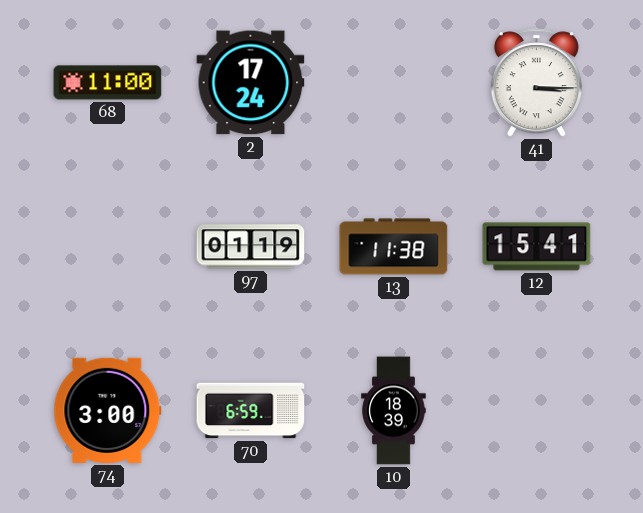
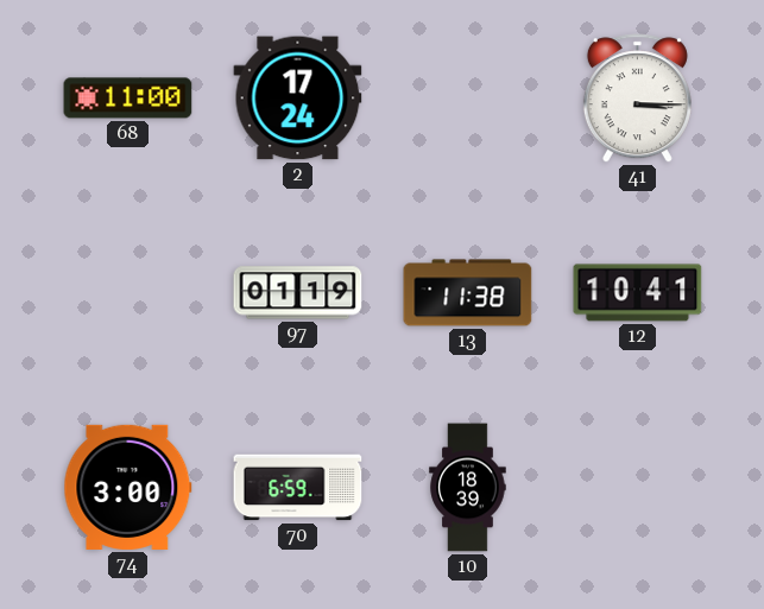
12: 15:41 -> 10:41 (638, 293)
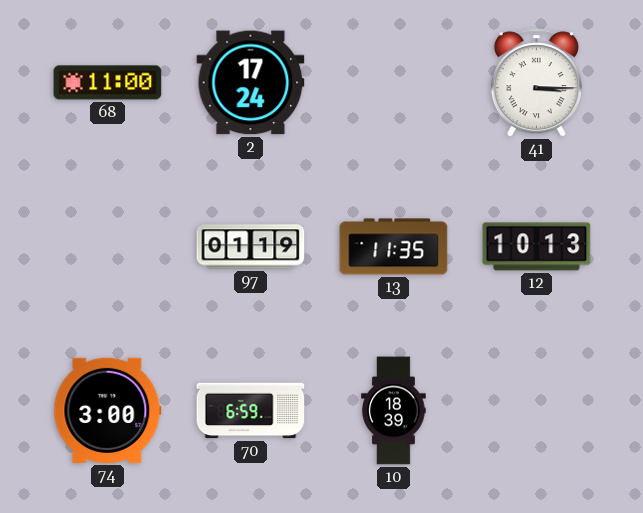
13: 11:38 -> 11:35 (394, 247)
12: 10:41 -> 10:13 (537, 247)
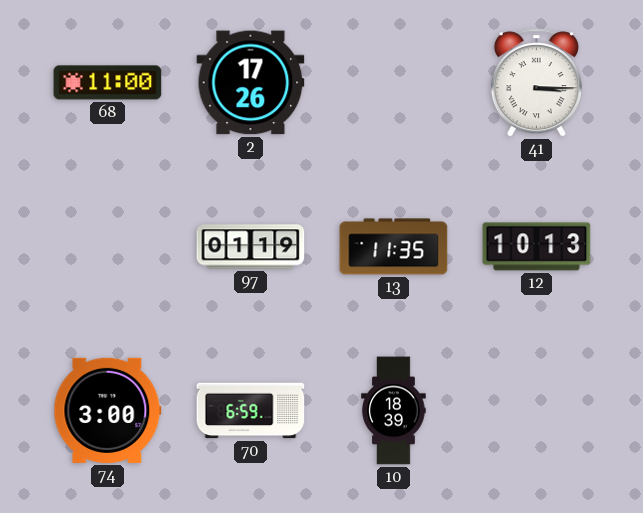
2: 17:24 -> 17:26 (251, 83)
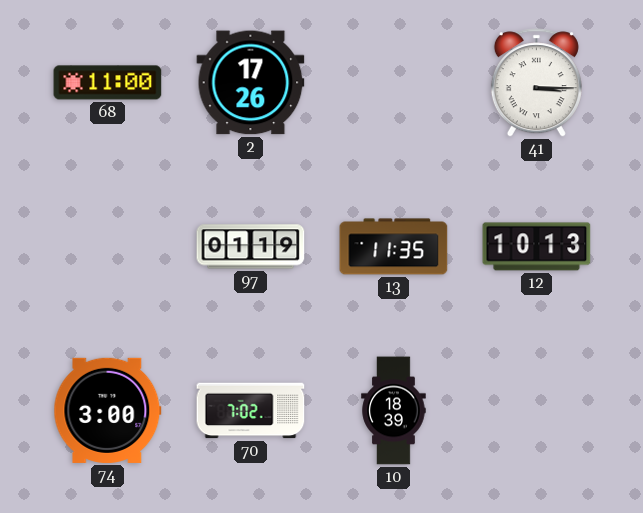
70: 6:59 -> 7:02 (251, 411)
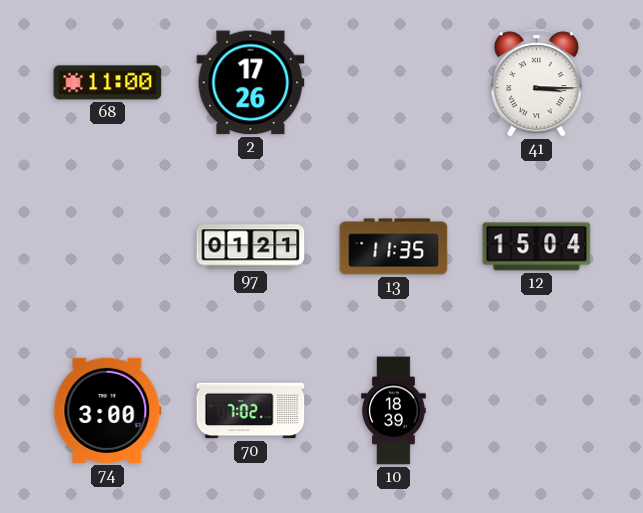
97: 01:19 -> 01:21 (251, 247)
12: 10:13 -> 15:04 (537, 247)
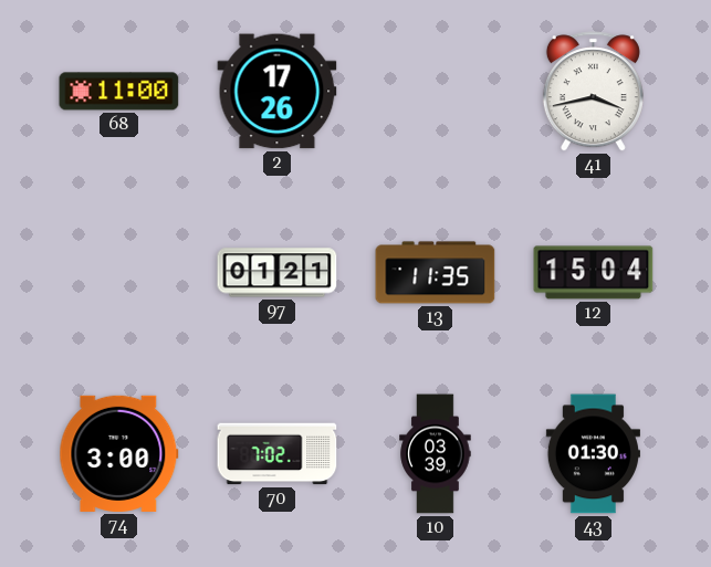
41: 3:15 -> 3:43 (593, 92)
10: 18:39 -> 03:39 (436, 454)
43: none -> 01:30 (593, 454)
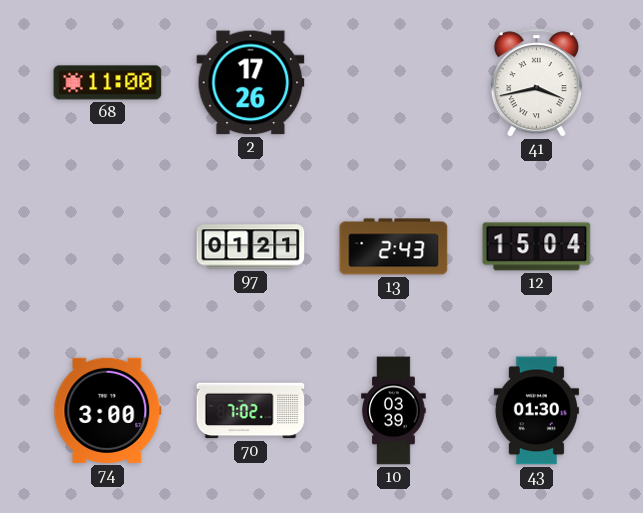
13: 11:35 -> 2:43 (394, 247)
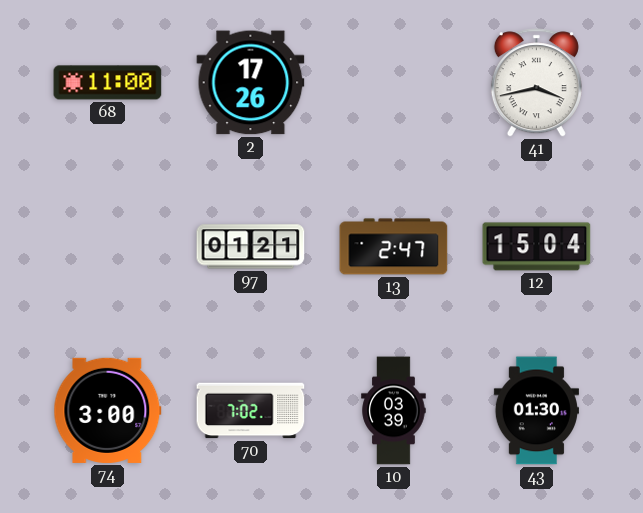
13: 2:43 -> 2:47 (394, 247)
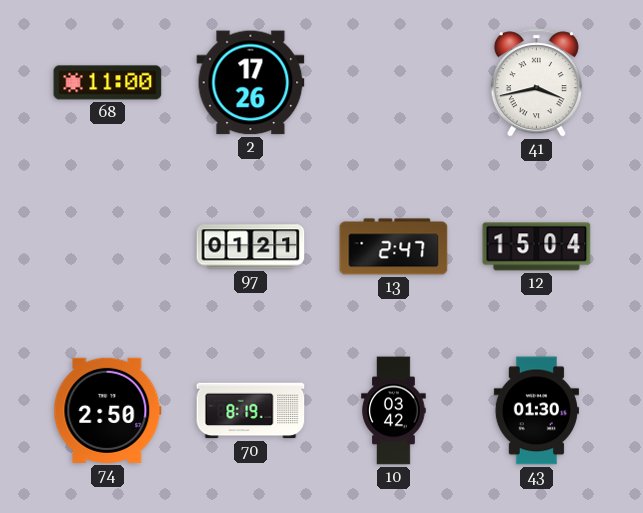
74: 3:00 -> 2:50 (108, 410)
70: 7:02 -> 8:19 (251, 411)
10: 03:39 -> 03:42 (394, 411)
